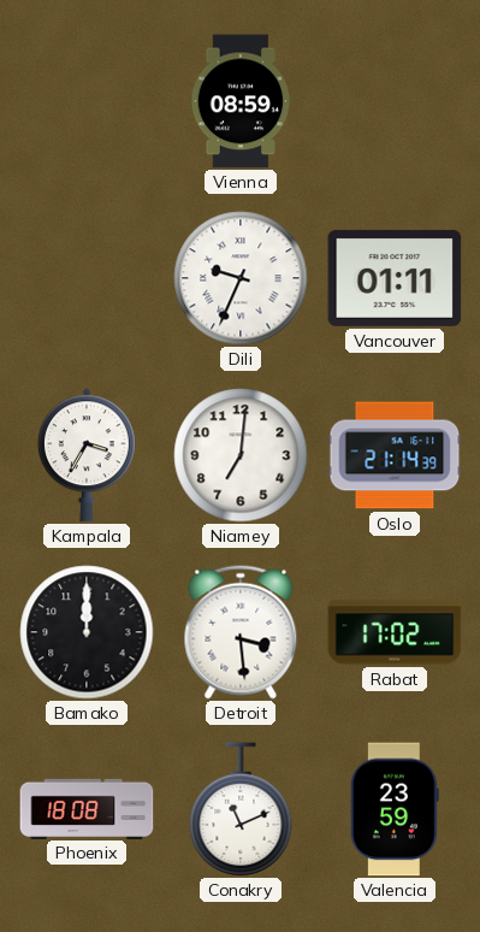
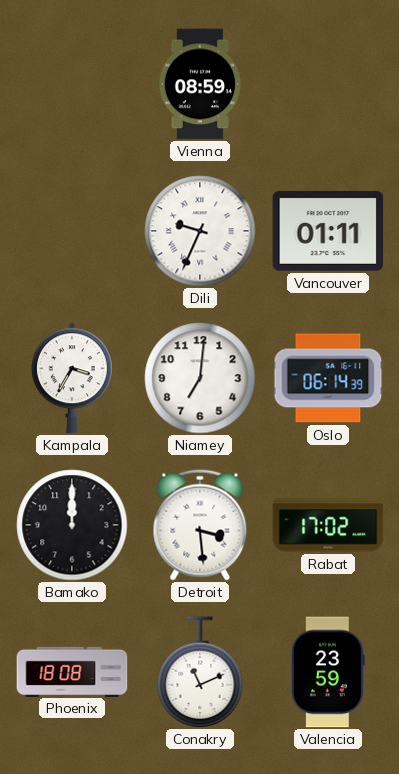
Oslo: 21:14 -> 06:14 (328, 378)
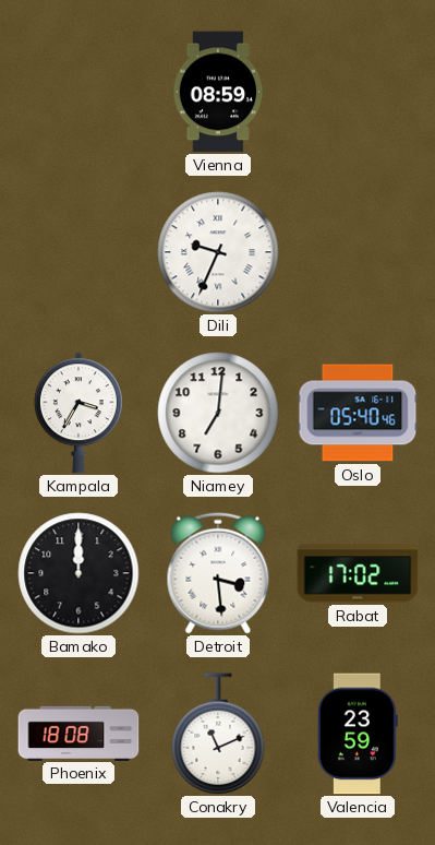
Vancouver: 01:11 -> none (328, 231)
Oslo: 06:14 -> 05:40 (358, 413)
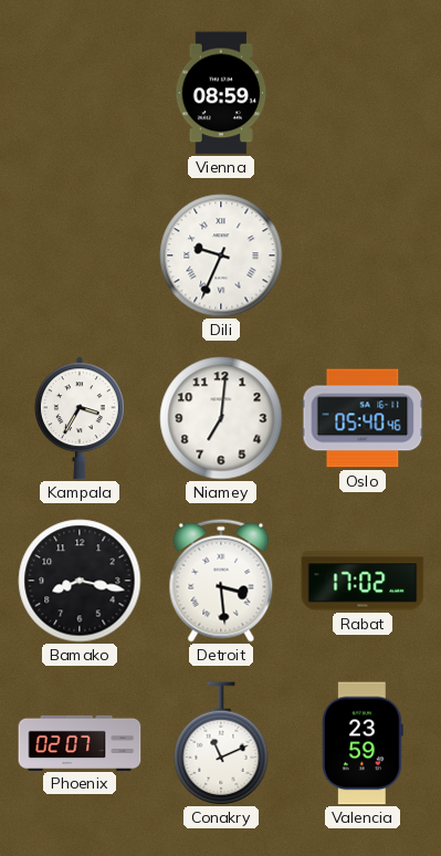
Bamako: 12:00 -> 8:17 (80, 581)
Phoenix: 18:08 -> 02:07 (80, 742)
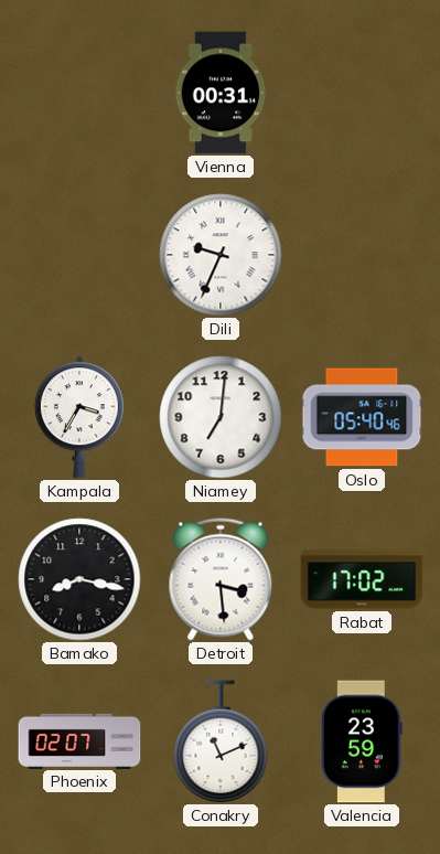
Vienna: 08:59 -> 00:31 (221, 93)
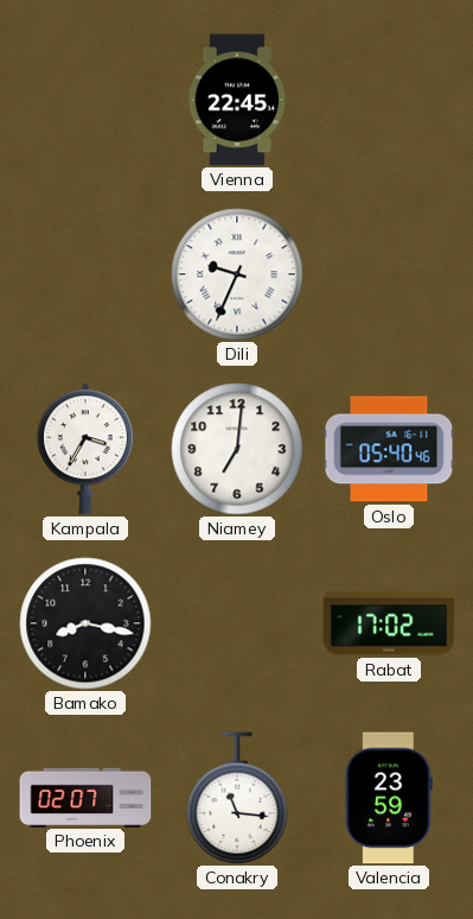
Vienna: 00:31 -> 22:45 (237, 100)
Detroit: 3:29 -> none (221, 579)
Conakry: 11:11 -> 11:16 (237, 798)
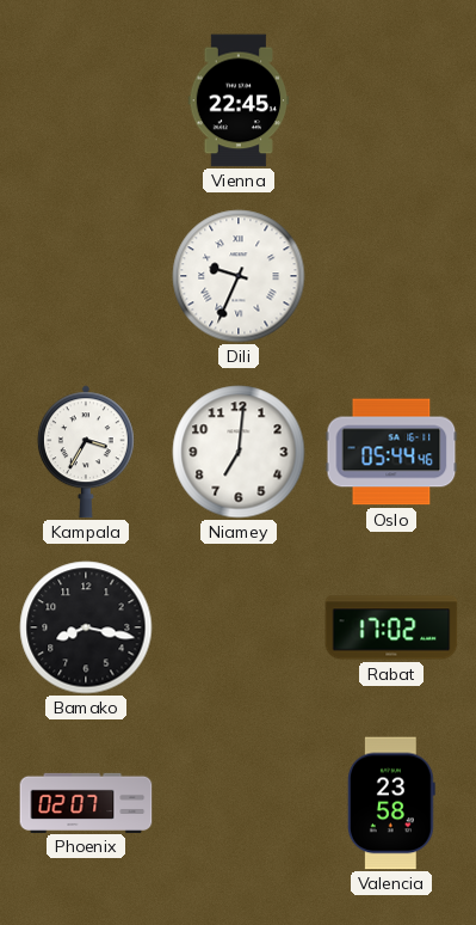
Oslo: 05:40 -> 05:44 (391, 452)
Conakry: 11:16 -> none (237, 798)
Valencia: 23:59 -> 23:58 (391, 803)
